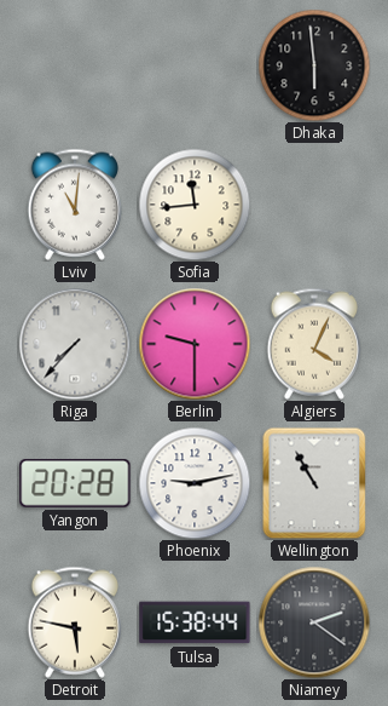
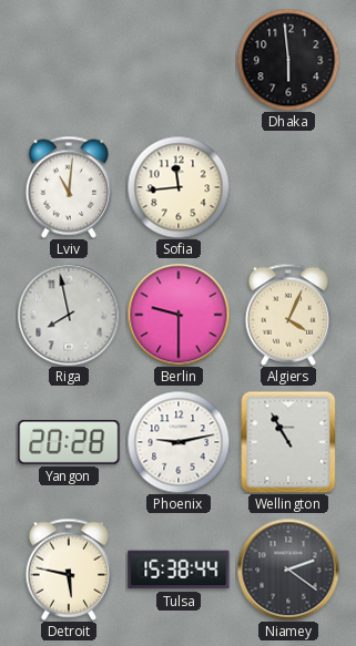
Riga: 7:37 -> 7:58 (69, 315)
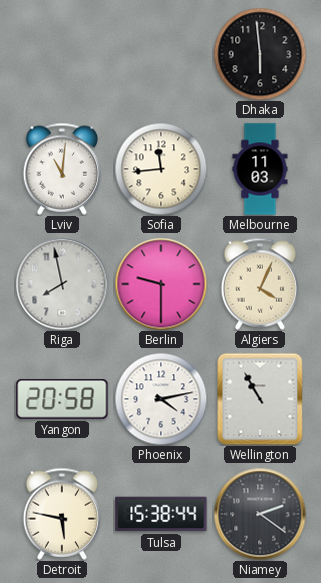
Melbourne: none -> 11:03 (260, 169)
Yangon: 20:28 -> 20:58 (62, 400)
Phoenix: 9:13 -> 4:13 (161, 399)
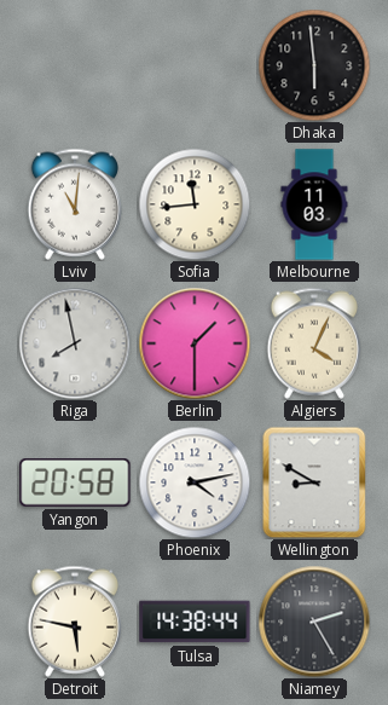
Berlin: 9:30 -> 1:30 (195, 343)
Wellington: 10:55 -> 8:50 (314, 482)
Tulsa: 15:38 -> 14:38 (195, 622)
Niamey: 2:21 -> 2:25 (314, 622)
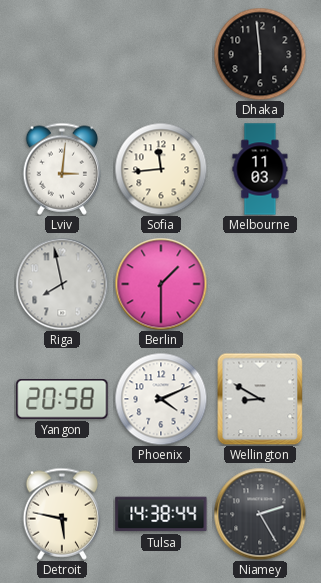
Lviv: 11:01 -> 3:01 (62, 169)
Algiers: 4:04 -> none (314, 343)
Phoenix: 4:13 -> 4:11 (161, 399)
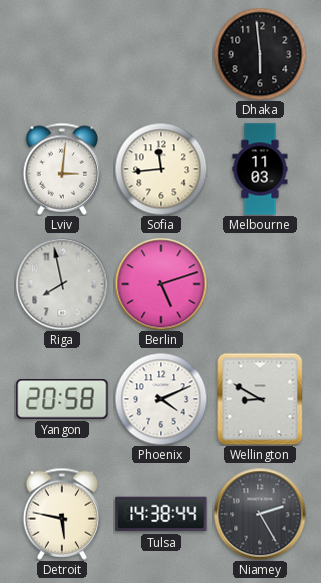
Berlin: 1:30 -> 5:12 (161, 284)
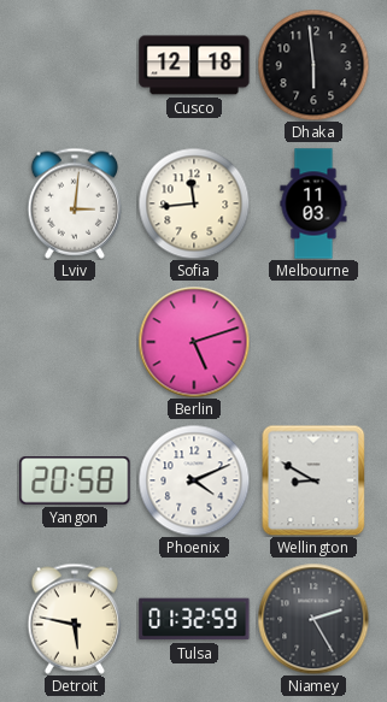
Cusco: none -> 12:18 (194, 65)
Riga: 7:58 -> none (62, 284)
Tulsa: 14:38 -> 01:32 (194, 619)
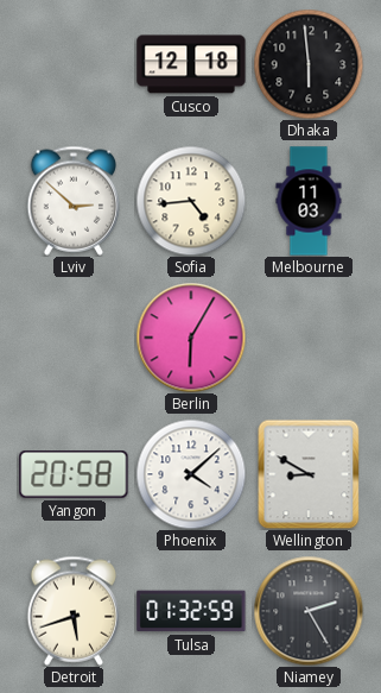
Lviv: 3:01 -> 2:52 (74, 201)
Sofia: 11:44 -> 4:44 (191, 201)
Berlin: 5:12 -> 6:05 (191, 338)
Phoenix: 4:11 -> 4:08 (191, 474)
Detroit: 5:47 -> 5:42 (74, 611)
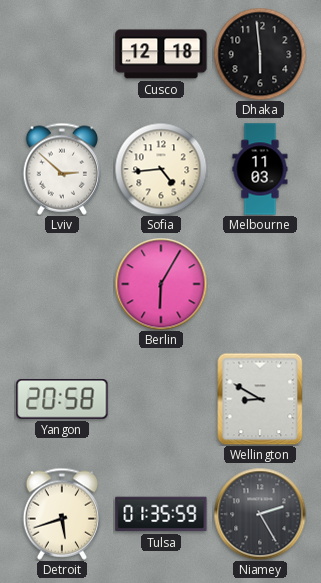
Phoenix: 4:08 -> none (191, 474)
Tulsa: 01:32 -> 01:35 (161, 514)
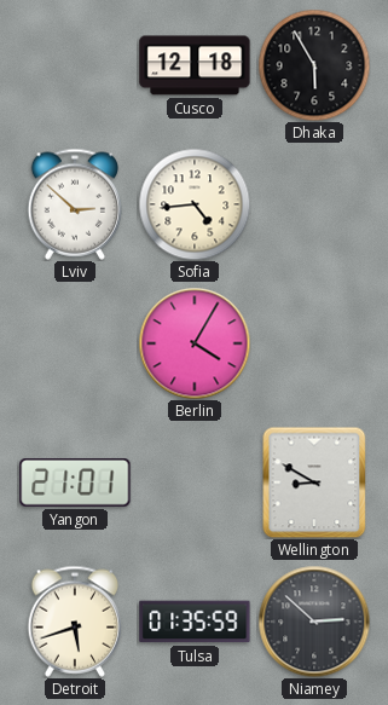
Dhaka: 5:59 -> 5:55 (314, 65)
Melbourne: 11:03 -> none (260, 169)
Berlin: 6:05 -> 4:05 (195, 343)
Yangon: 20:58 -> 21:01 (75, 484)
Niamey: 2:25 -> 2:52 (314, 622)
